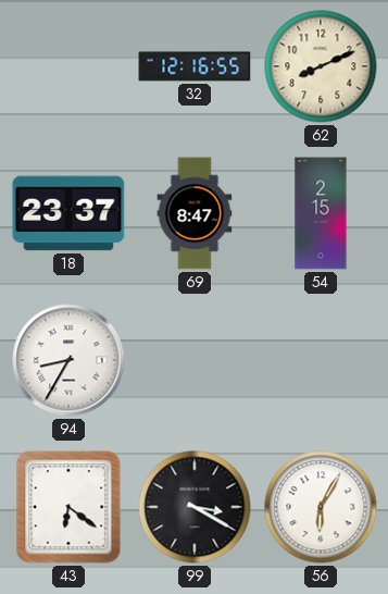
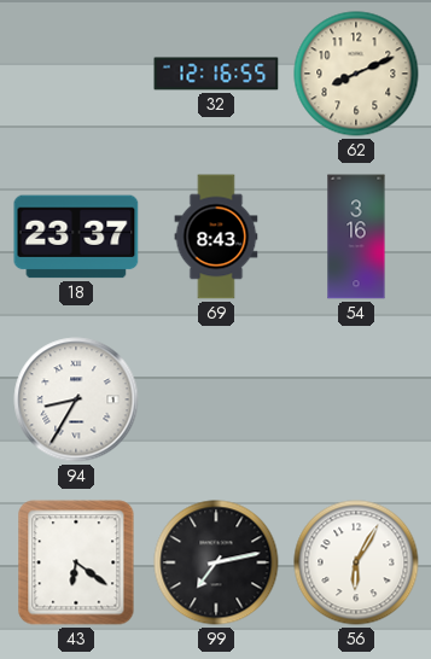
69: 8:47 -> 8:43 (216, 237)
54: 2:15 -> 3:16 (356, 237)
99: 3:20 -> 7:13 (216, 562)
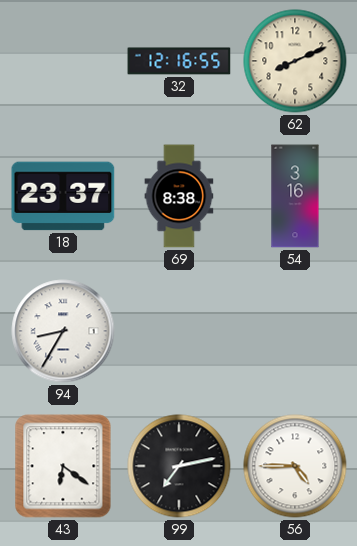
69: 8:43 -> 8:38 (179, 196)
56: 6:05 -> 4:45 (295, 466)
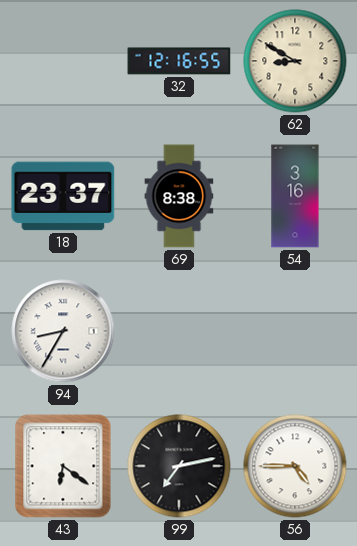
62: 8:11 -> 8:50 (295, 61)
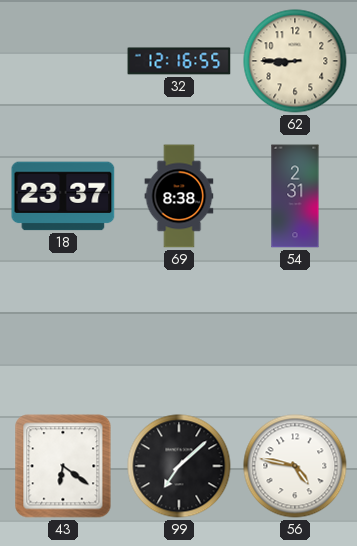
62: 8:50 -> 8:45 (295, 61)
54: 3:16 -> 2:31 (295, 196)
94: 8:35 -> none (63, 331)
99: 7:13 -> 7:08 (179, 466)
56: 4:45 -> 4:47 (295, 466)
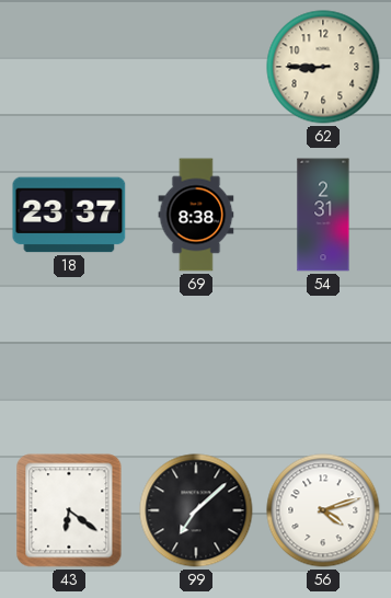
32: 12:16 -> none (179, 61)
56: 4:47 -> 4:12 (323, 510)
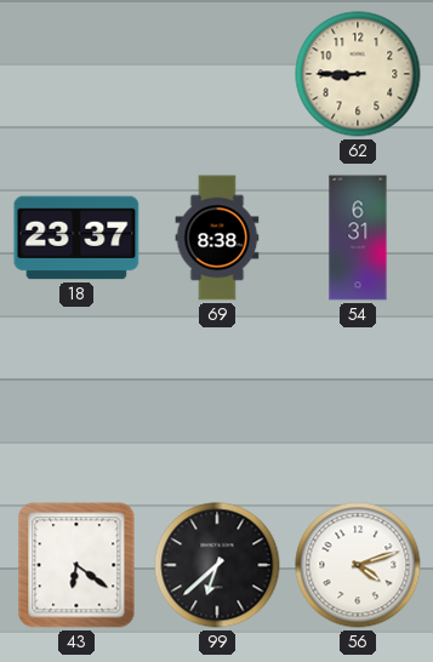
54: 2:31 -> 6:31 (358, 238)
99: 7:08 -> 6:38 (217, 565)
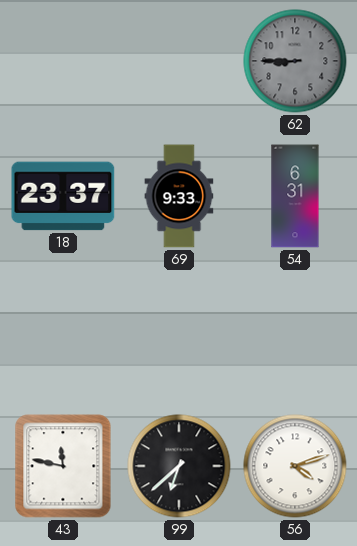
62 dial: cream -> grey (295, 61)
69: 8:38 -> 9:33 (179, 196)
43: 6:21 -> 11:47 (63, 466)
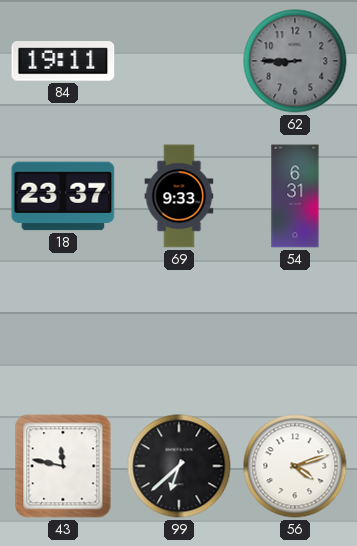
84: none -> 19:11 (63, 61)
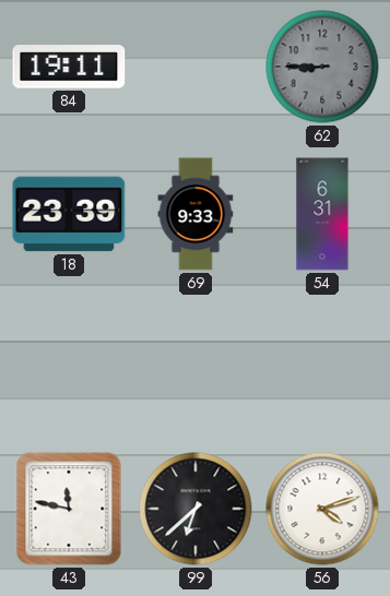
18: 23:37 -> 23:39 (69, 214)
